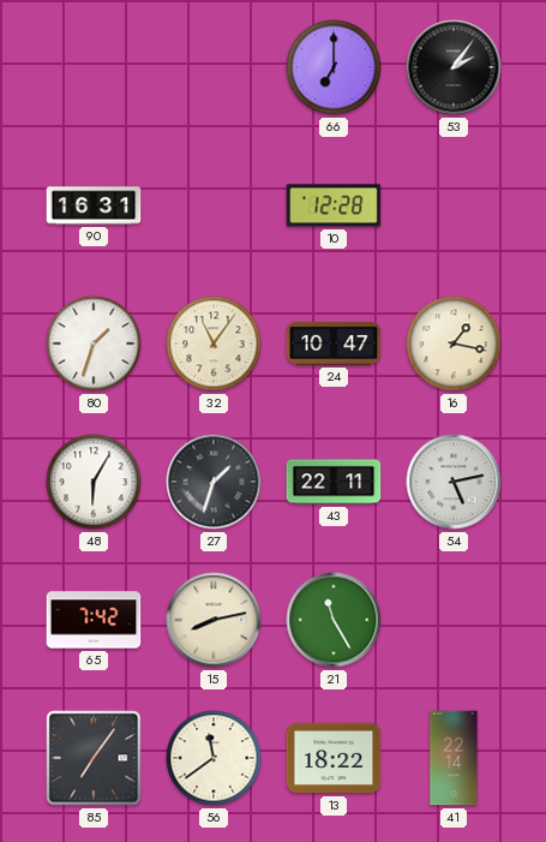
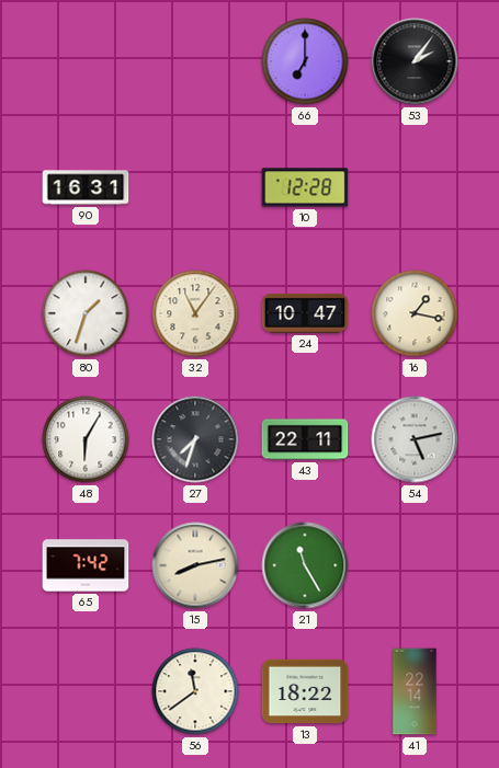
27: 1:33 -> 7:33 (195, 439)
85: 7:06 -> none (94, 758)
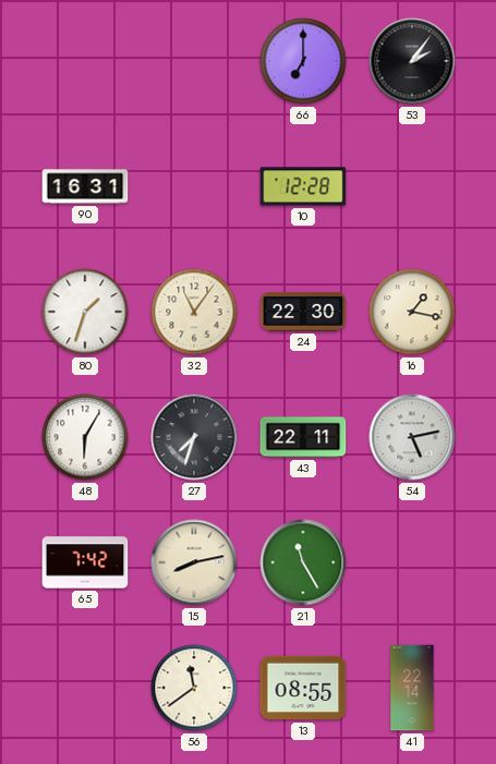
24: 10:47 -> 22:30 (303, 312)
13: 18:22 -> 08:55 (303, 688)
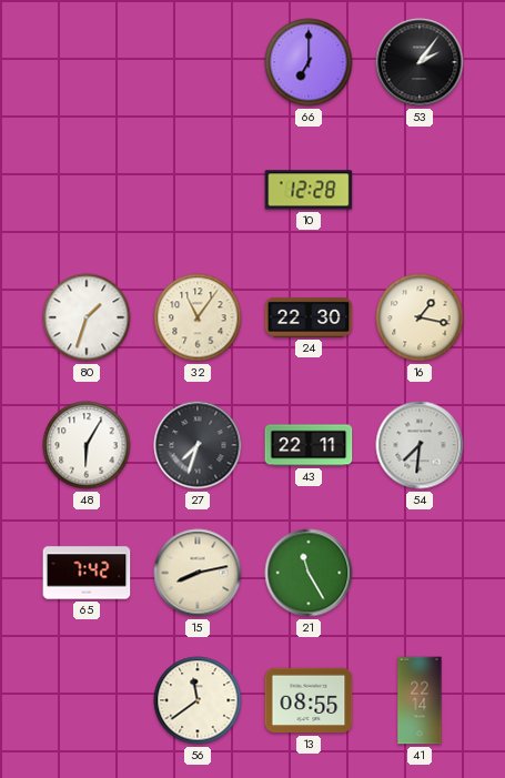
90: 16:31 -> none (85, 186)
54: 5:13 -> 7:31 (420, 445)
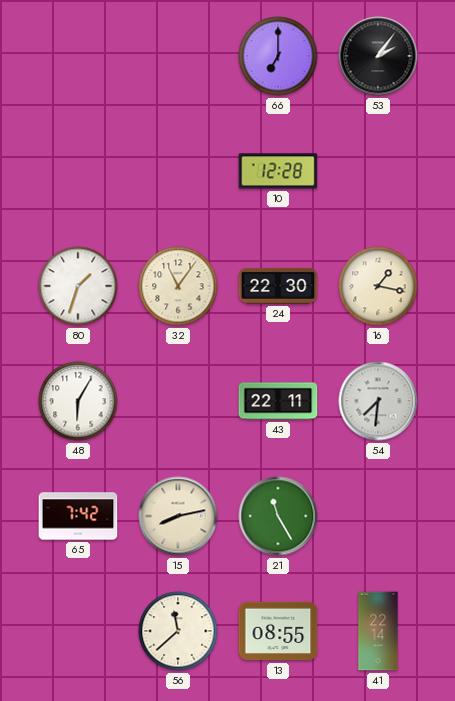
27: 7:33 -> none (198, 445)
56: 11:39 -> 11:38 (178, 631)
